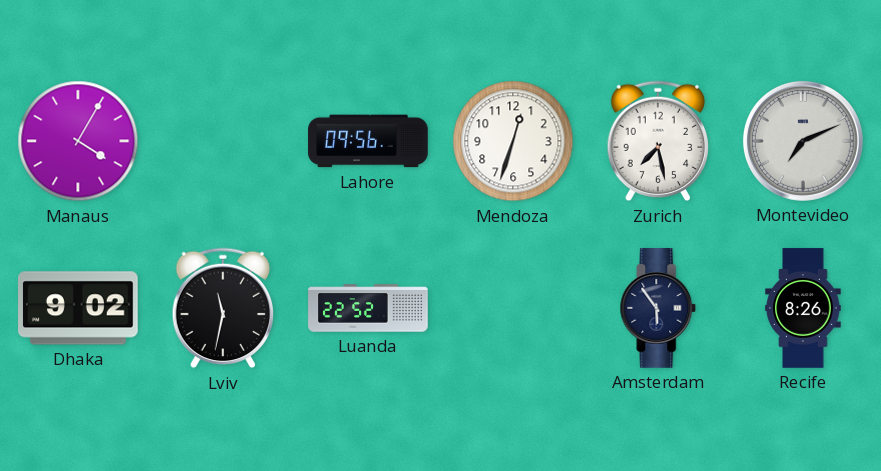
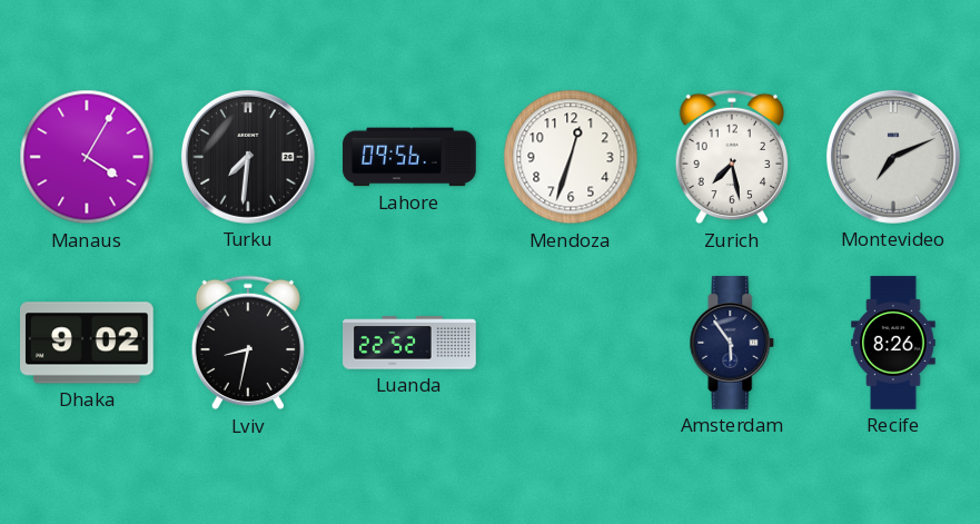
Turku: none -> 7:31 (248, 157)
Lviv: 11:32 -> 8:32 (247, 343)
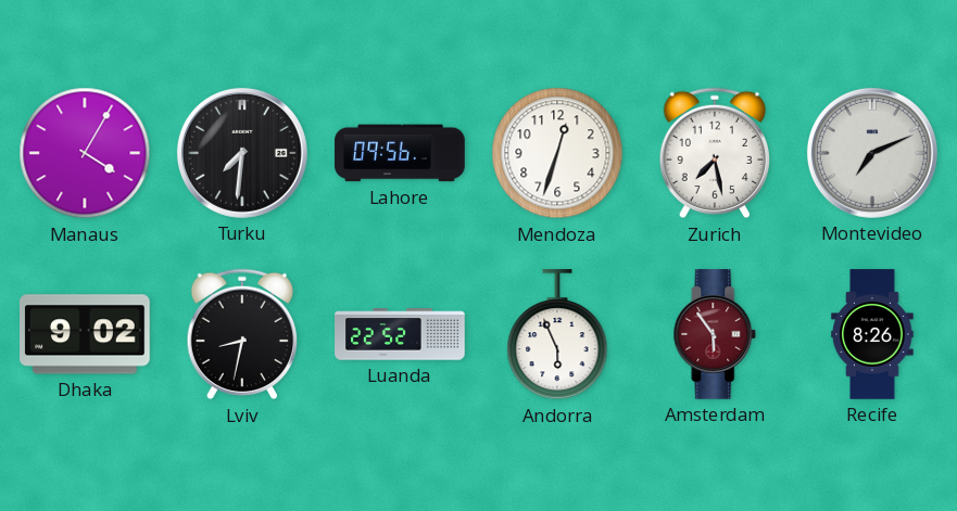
Andorra: none -> 5:56 (557, 335)
Amsterdam dial: navy -> burgundy (715, 334)
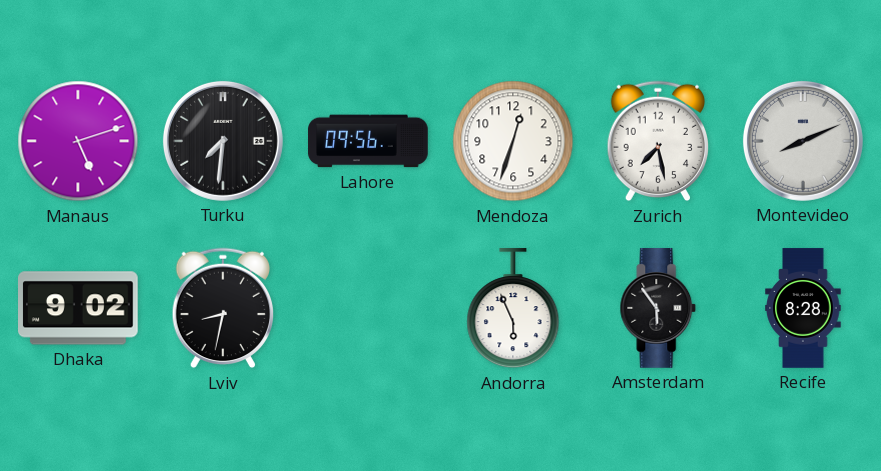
Manaus: 4:05 -> 5:12 (78, 141)
Montevideo: 7:11 -> 8:11 (803, 141)
Luanda: 22:52 -> none (400, 334)
Amsterdam dial: burgundy -> black (658, 308)
Recife: 8:26 -> 8:28 (803, 308)
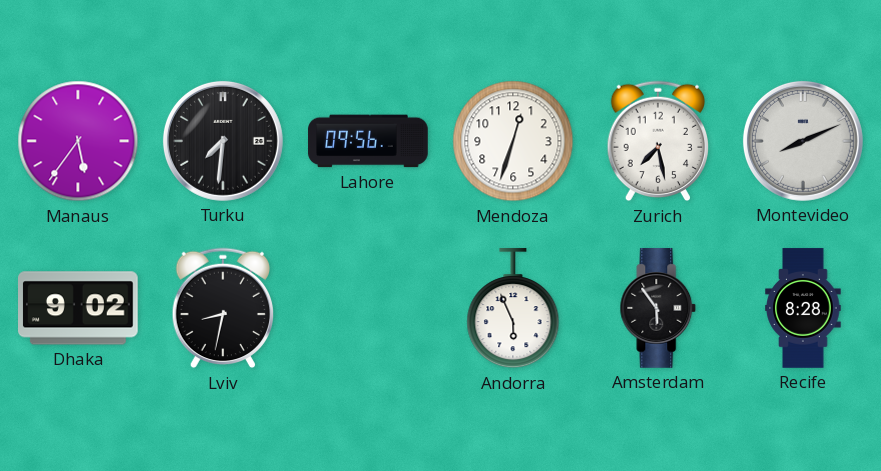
Manaus: 5:12 -> 5:36 (78, 141)
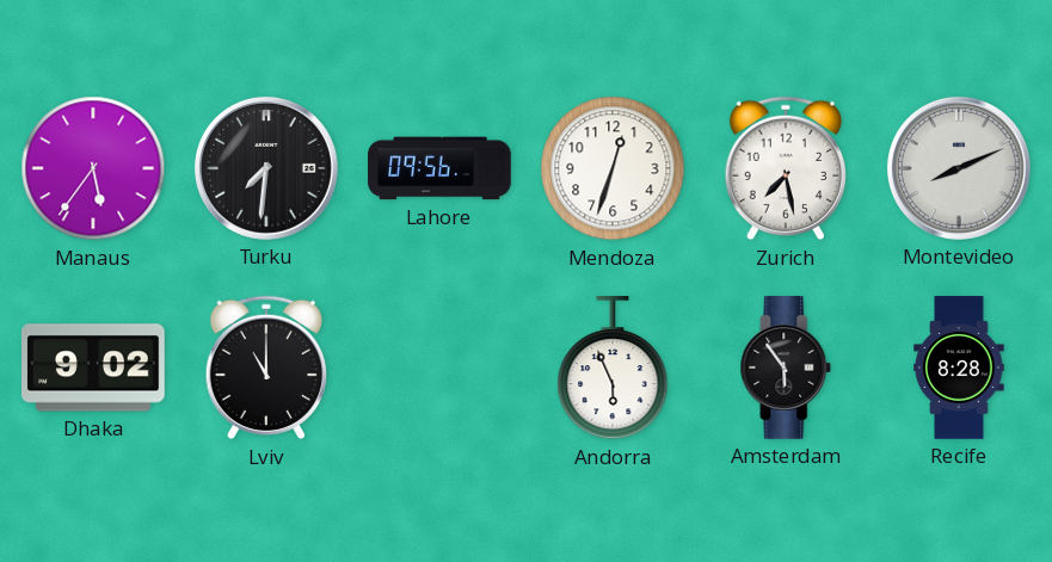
Lviv: 8:32 -> 11:00 (265, 368)
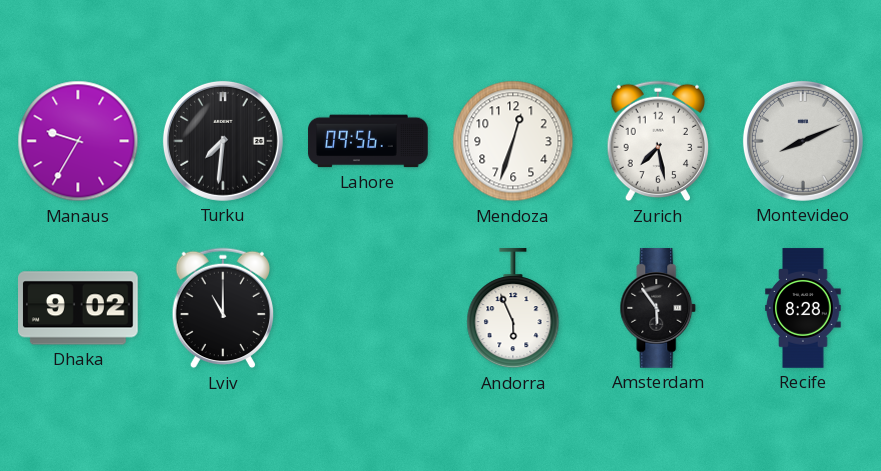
Manaus: 5:36 -> 9:35 (78, 141)
